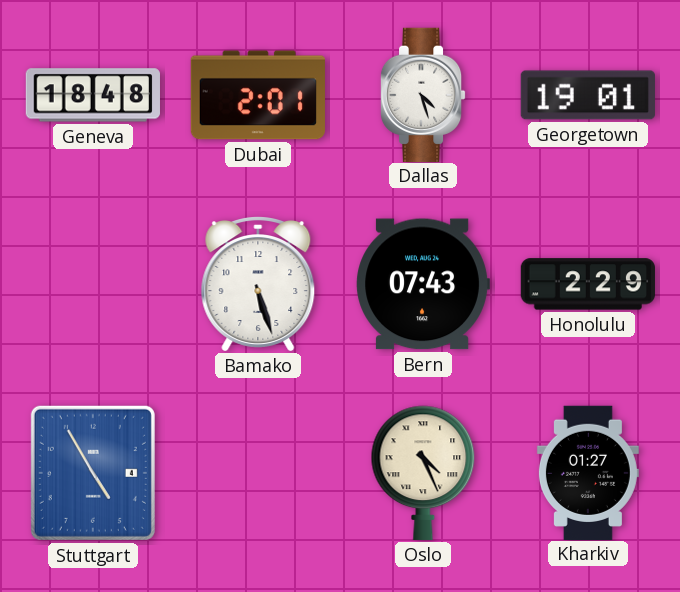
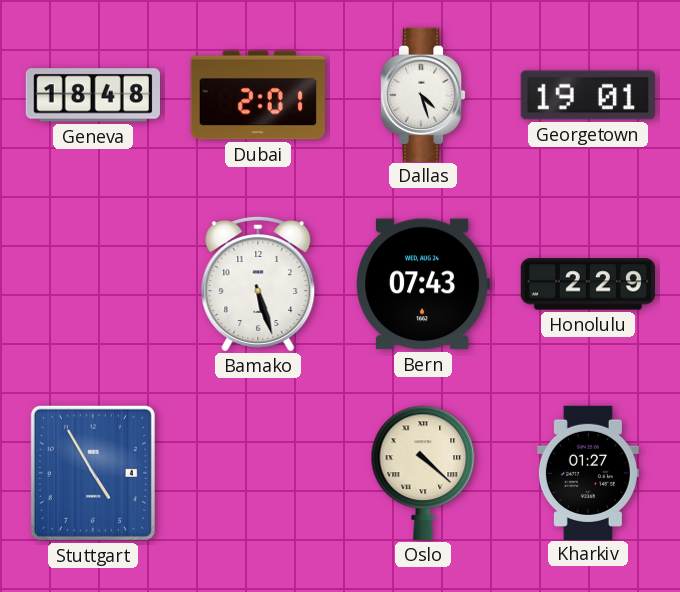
Oslo: 4:26 -> 4:22 (423, 473)
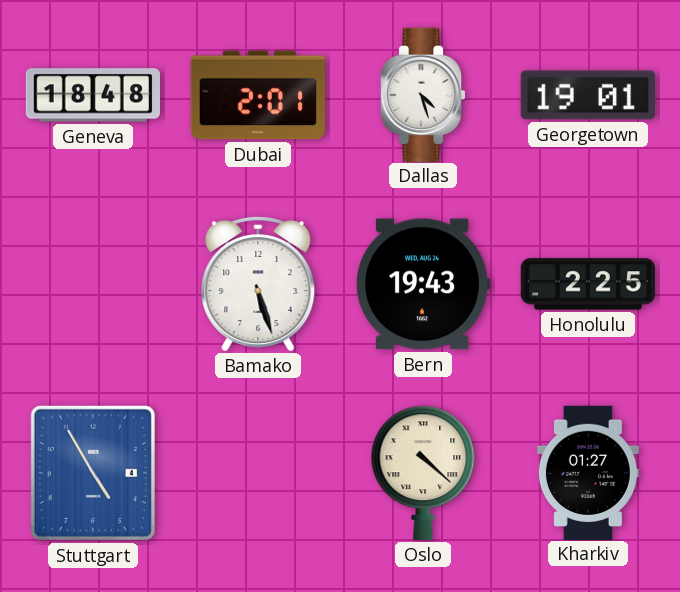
Bern: 07:43 -> 19:43 (423, 284)
Honolulu: 2:29 -> 2:25 (588, 284)
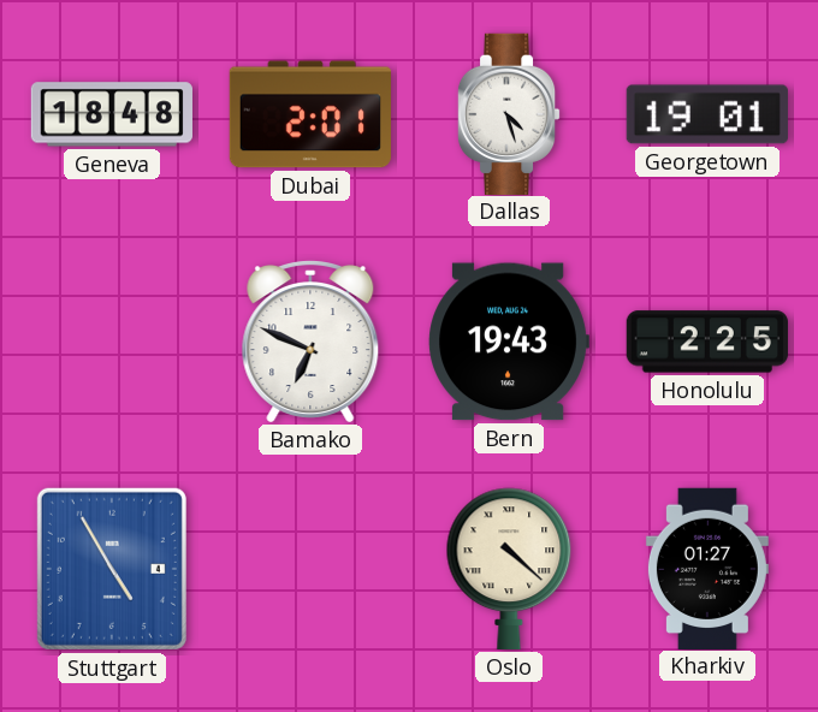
Bamako: 5:27 -> 6:49 (310, 342)
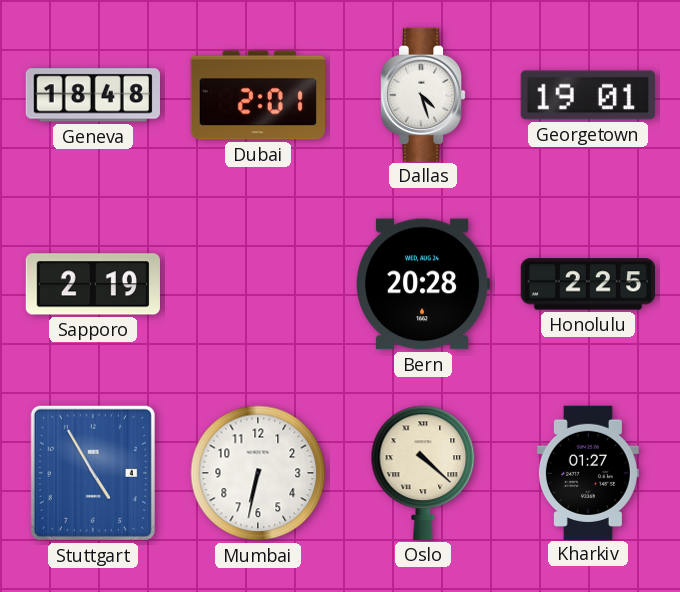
Sapporo: none -> 2:19 (93, 284)
Bamako: 6:49 -> none (310, 342)
Bern: 19:43 -> 20:28 (423, 284)
Mumbai: none -> 6:32 (258, 473)
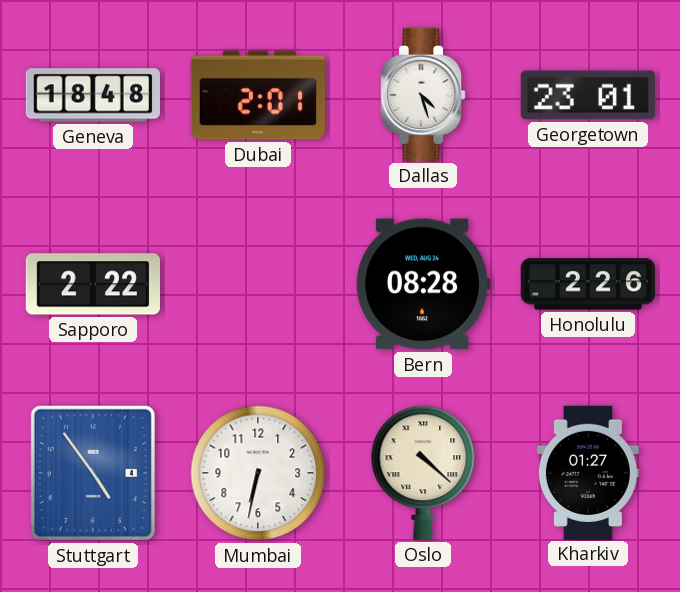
Georgetown: 19:01 -> 23:01 (588, 95)
Sapporo: 2:19 -> 2:22 (93, 284)
Bern: 20:28 -> 08:28 (423, 284)
Honolulu: 2:25 -> 2:26 (588, 284)
Stuttgart: 4:55 -> 4:54 (93, 473)
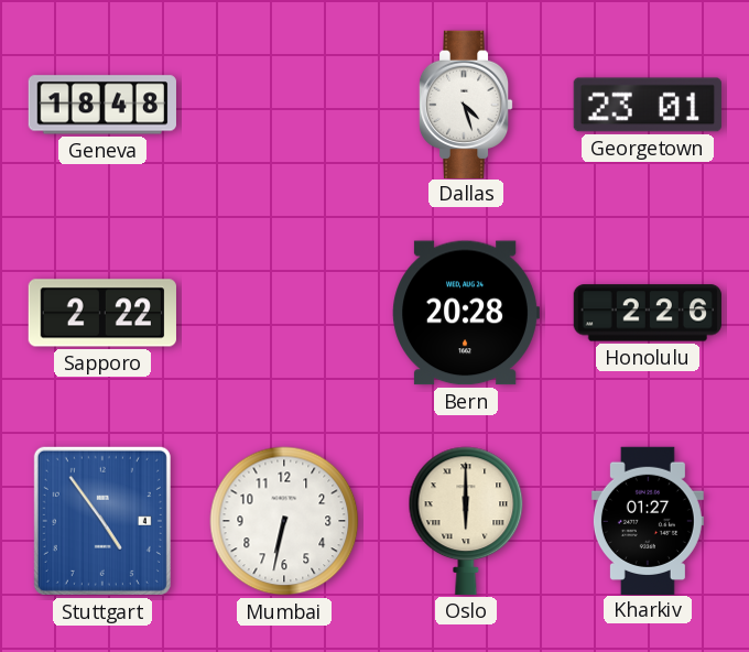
Dubai: 2:01 -> none (258, 95)
Bern: 08:28 -> 20:28 (466, 313)
Oslo: 4:22 -> 6:00 (466, 521)
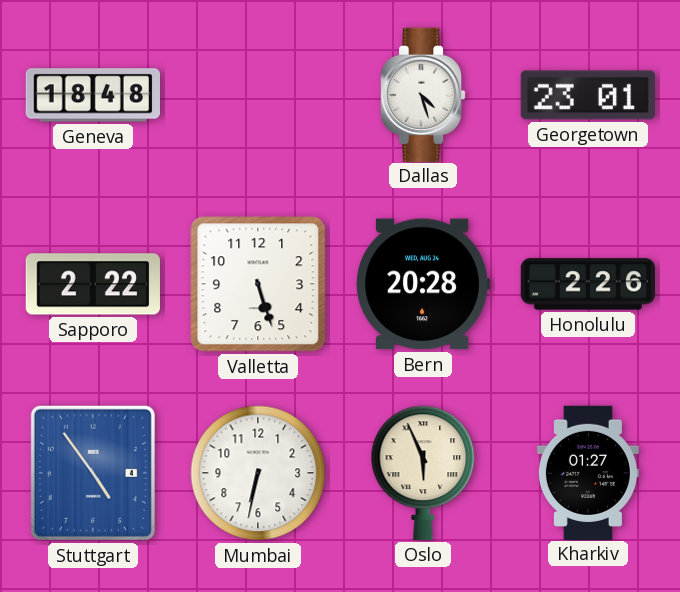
Valletta: none -> 5:27 (258, 284)
Oslo: 6:00 -> 5:56 (423, 473)
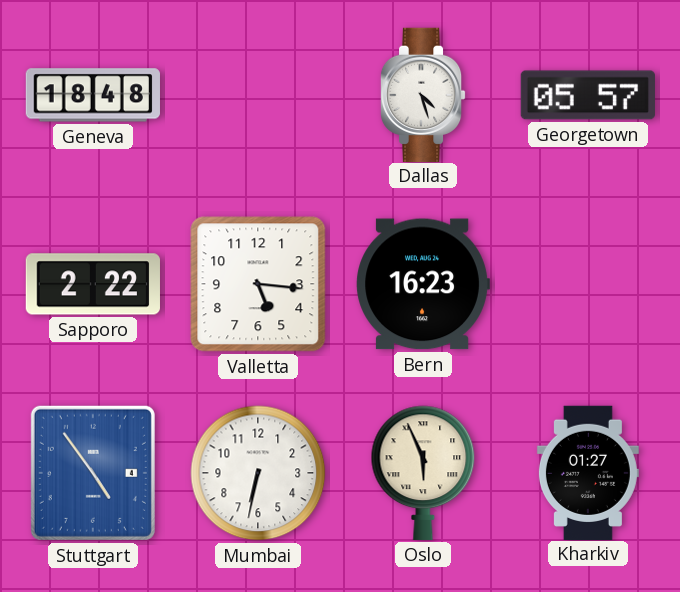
Georgetown: 23:01 -> 05:57 (588, 95)
Valletta: 5:27 -> 5:16 (258, 284)
Bern: 20:28 -> 16:23 (423, 284)
Honolulu: 2:26 -> none (588, 284)
